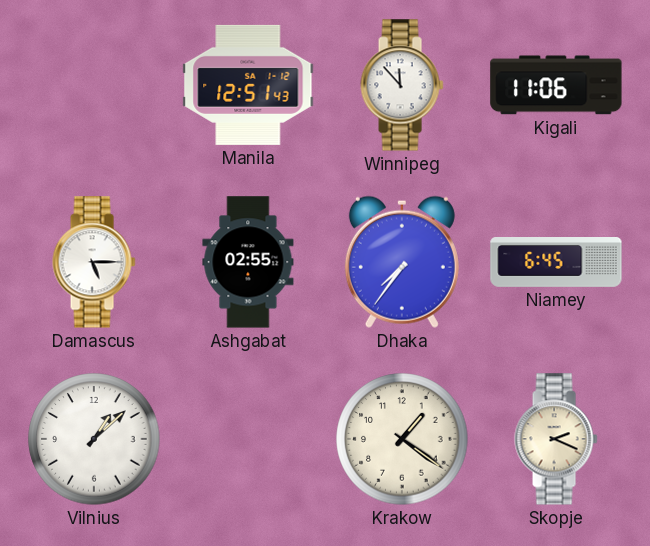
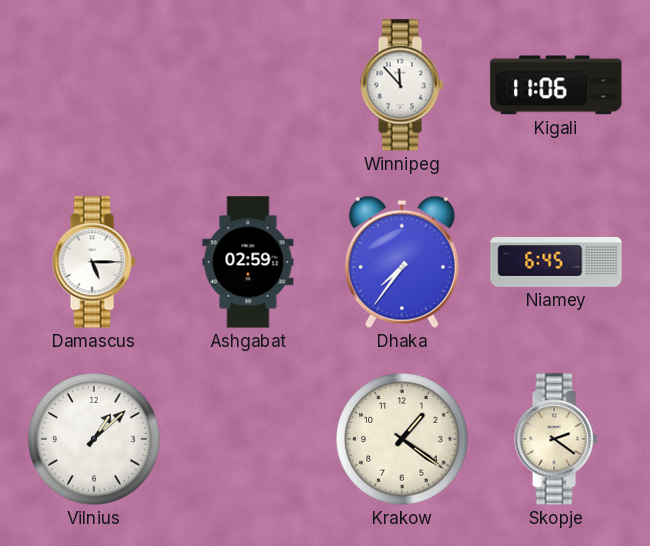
Manila: 12:51 -> none (248, 85)
Ashgabat: 02:55 -> 02:59 (248, 262)
Skopje: 2:19 -> 2:21 (556, 439)
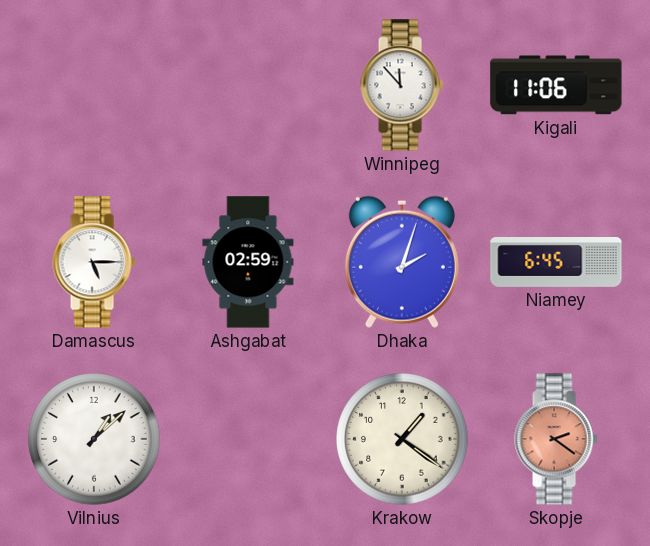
Dhaka: 7:36 -> 2:03 (402, 262)
Skopje dial: cream -> salmon (556, 439)
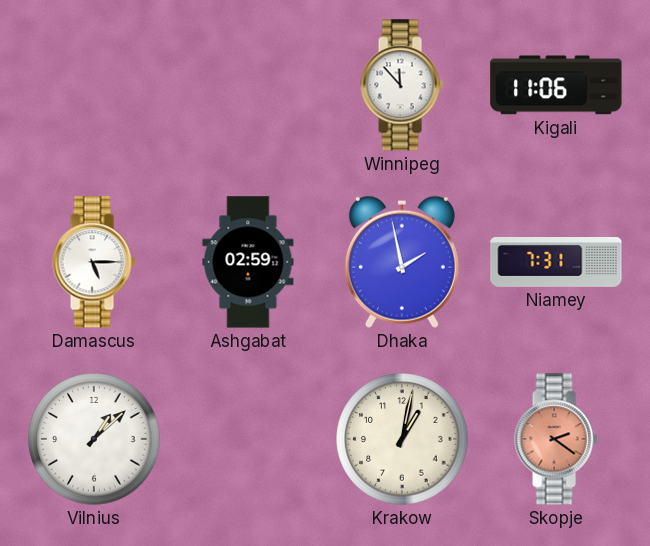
Dhaka: 2:03 -> 1:58 (402, 262)
Niamey: 6:45 -> 7:31 (556, 263)
Krakow: 1:21 -> 1:02 (402, 439)
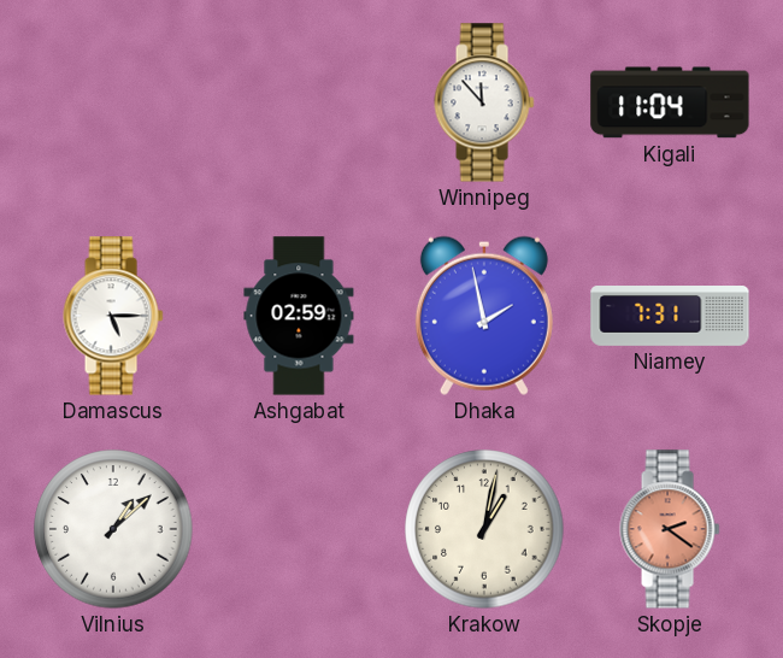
Kigali: 11:06 -> 11:04 (670, 102)
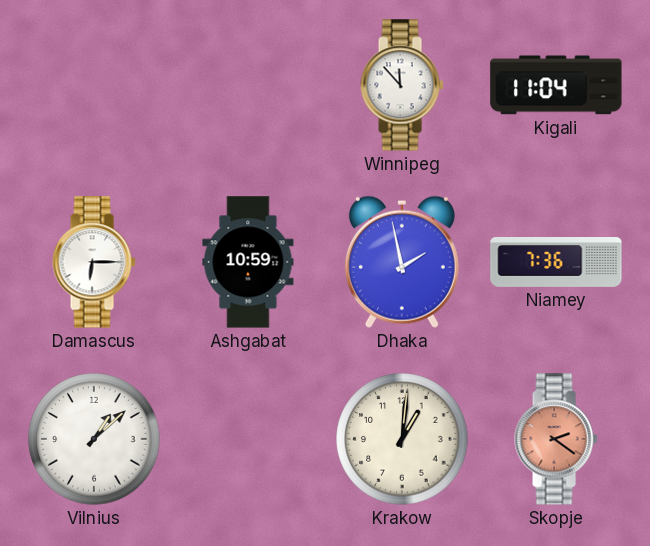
Damascus: 5:15 -> 6:15 (94, 262)
Ashgabat: 02:59 -> 10:59 (248, 262)
Niamey: 7:31 -> 7:36 (556, 263)
Krakow: 1:02 -> 1:01 (402, 439)
